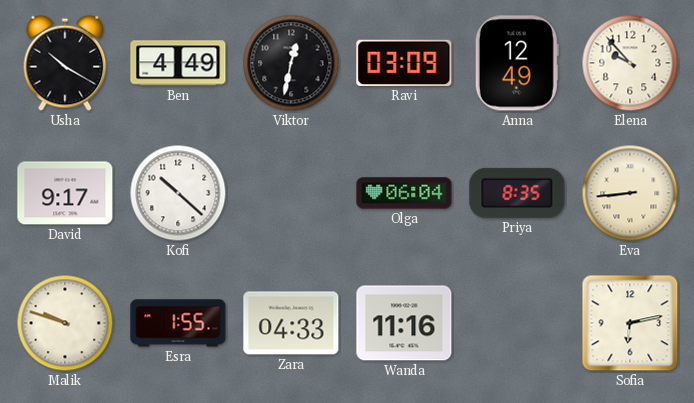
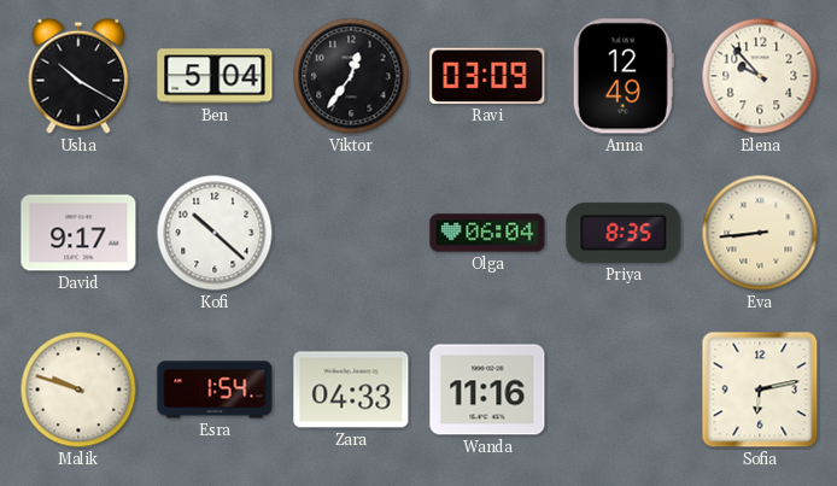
Ben: 4:49 -> 5:04 (215, 76)
Viktor: 12:32 -> 12:36 (351, 76)
Esra: 1:55 -> 1:54 (215, 390)
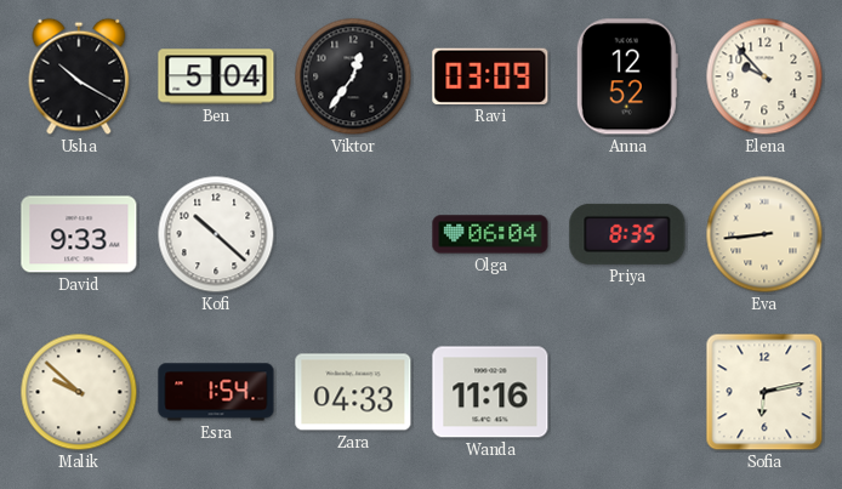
Anna: 12:49 -> 12:52 (627, 76)
David: 9:17 -> 9:33 (79, 234)
Malik: 9:48 -> 9:52 (79, 392)
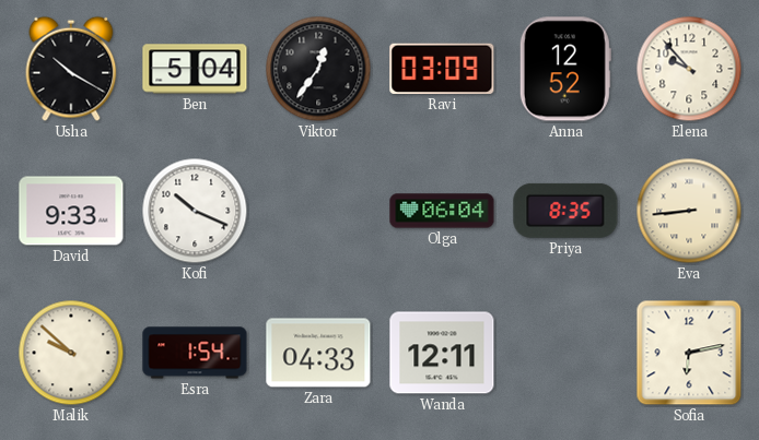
Kofi: 10:22 -> 10:19 (195, 211)
Wanda: 11:16 -> 12:11 (442, 353)
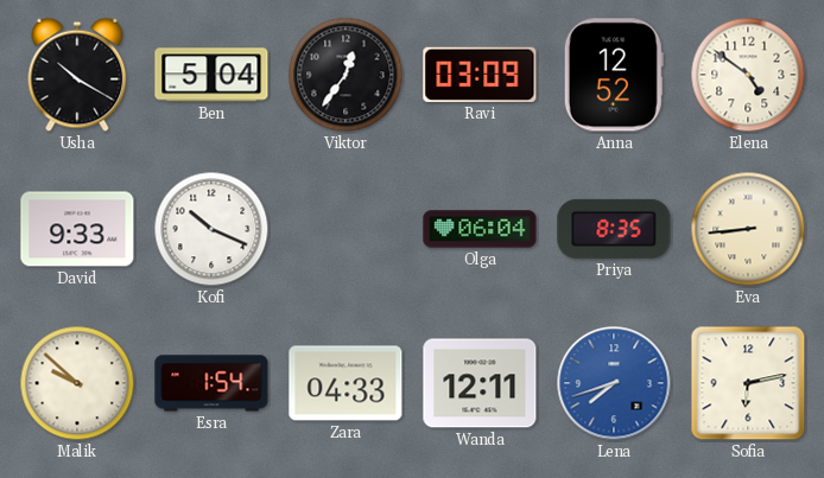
Elena: 9:53 -> 4:51 (748, 75)
Lena: none -> 7:42 (614, 383)
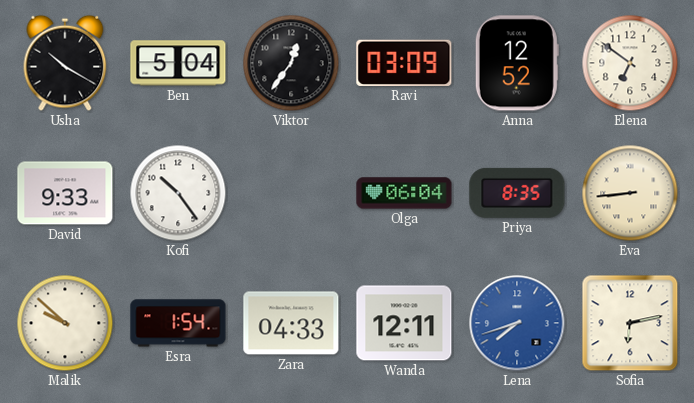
Elena: 4:51 -> 6:51 (630, 63)
Kofi: 10:19 -> 10:24 (178, 193)
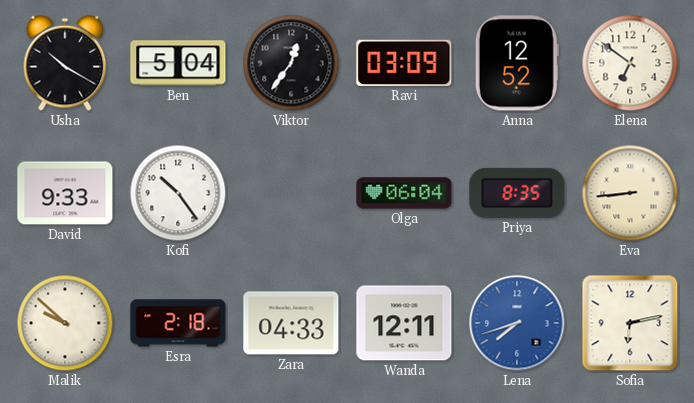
Esra: 1:54 -> 2:18 (178, 323)
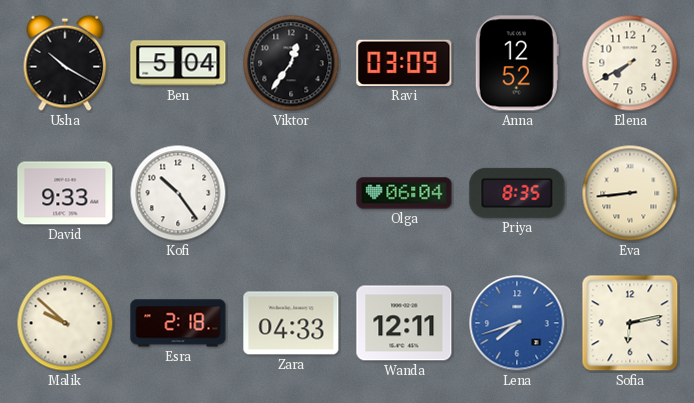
Elena: 6:51 -> 7:40 (630, 63)
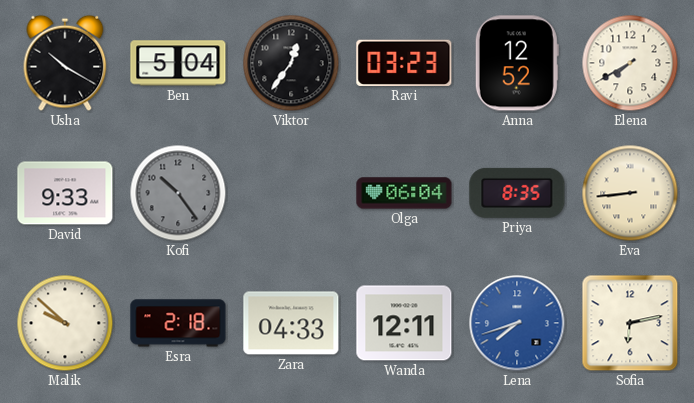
Ravi: 03:09 -> 03:23 (404, 63)
Kofi dial: white -> grey (178, 193)
